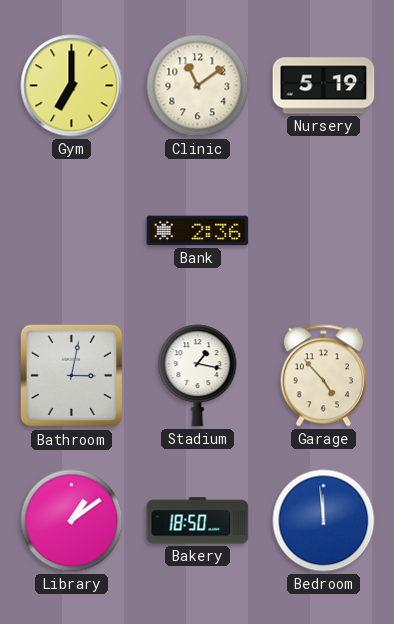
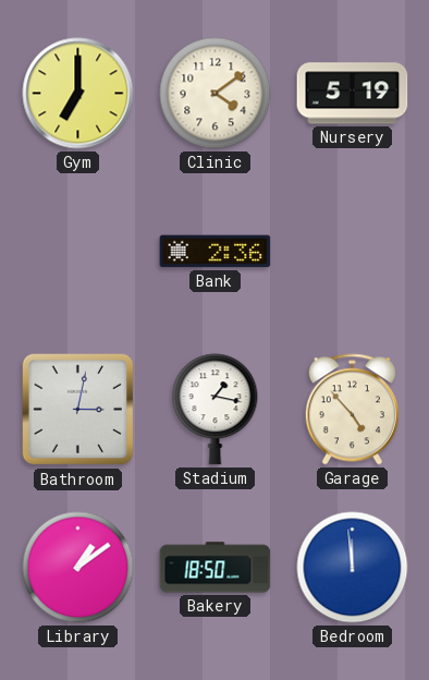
Clinic: 11:09 -> 4:09 (216, 94)
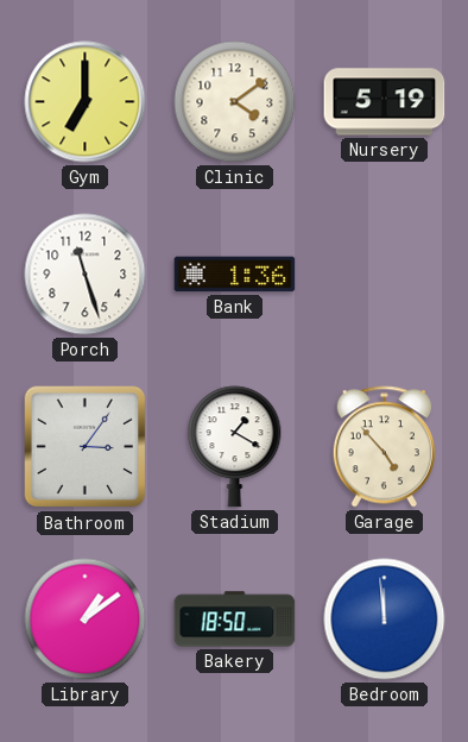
Porch: none -> 11:27 (86, 275)
Bank: 2:36 -> 1:36 (235, 275)
Bathroom: 3:02 -> 3:06 (86, 447)
Stadium: 1:17 -> 1:20 (235, 447)
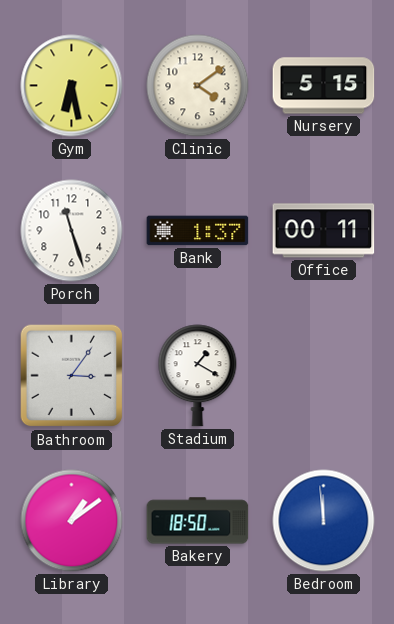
Gym: 7:00 -> 6:28 (72, 86)
Nursery: 5:19 -> 5:15 (324, 86)
Bank: 1:36 -> 1:37 (198, 231)
Office: none -> 00:11 (324, 231)
Garage: 4:53 -> none (384, 447)
